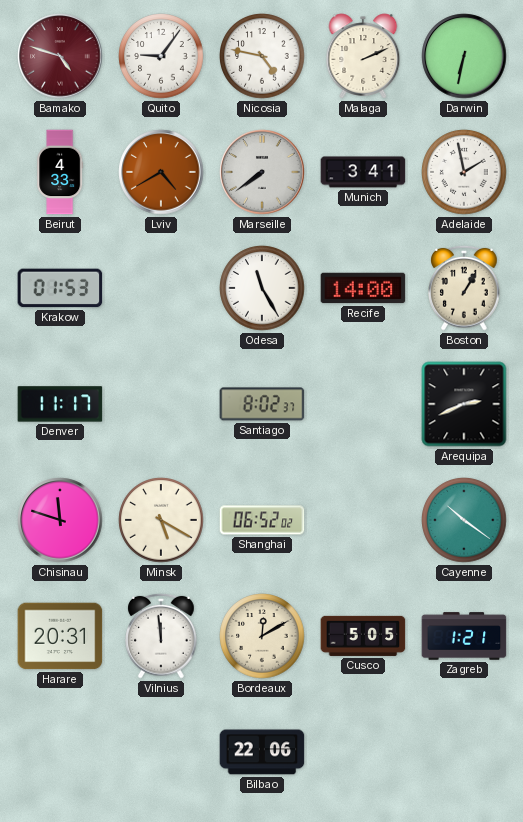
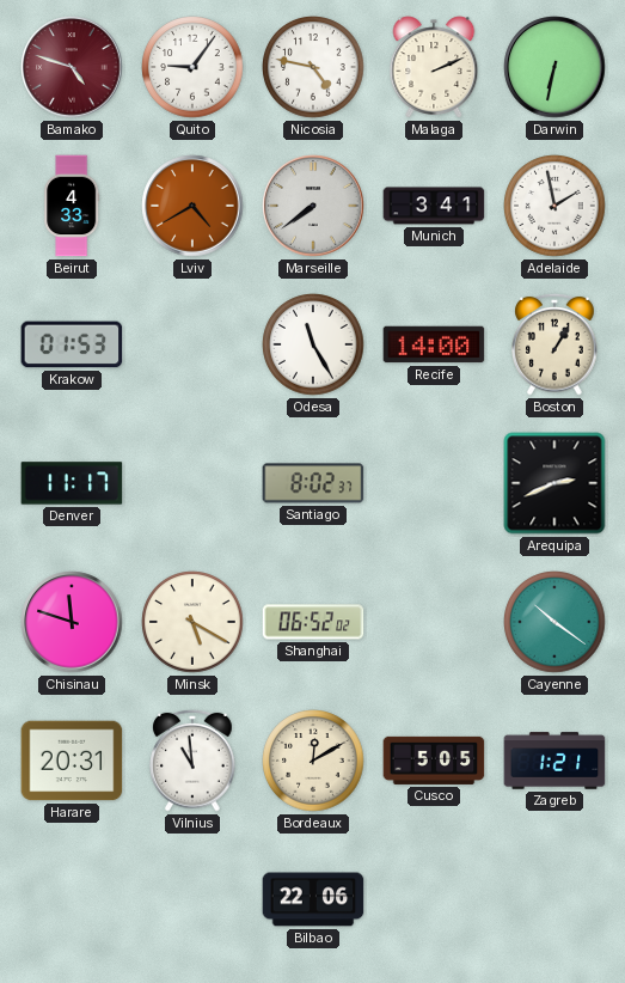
Vilnius: 11:59 -> 10:59 (192, 761)
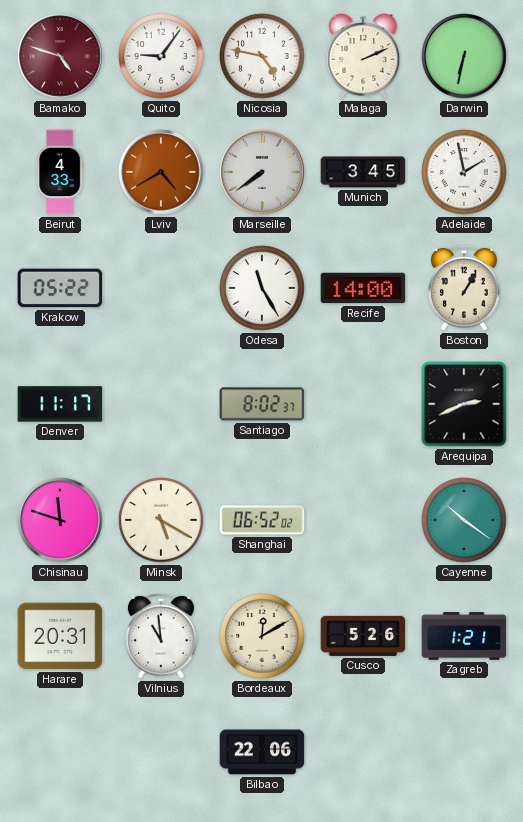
Munich: 3:41 -> 3:45 (363, 172)
Krakow: 01:53 -> 05:22 (60, 288)
Cusco: 5:05 -> 5:26 (363, 636)
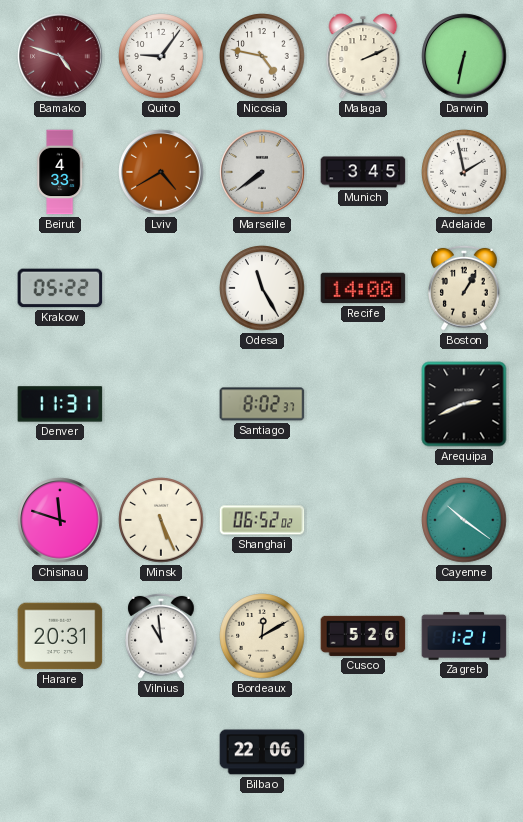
Denver: 11:17 -> 11:31 (60, 404)
Minsk: 5:20 -> 5:26 (161, 520)
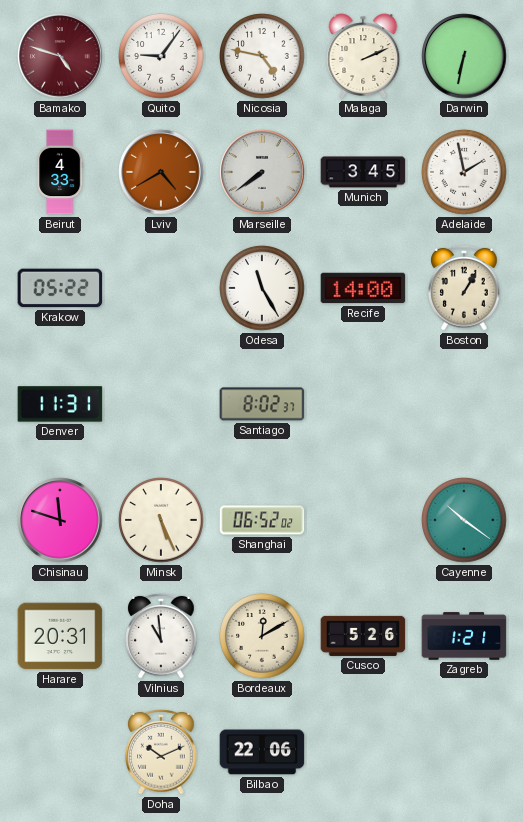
Arequipa: 2:41 -> none (464, 404)
Doha: none -> 10:11 (161, 752)
